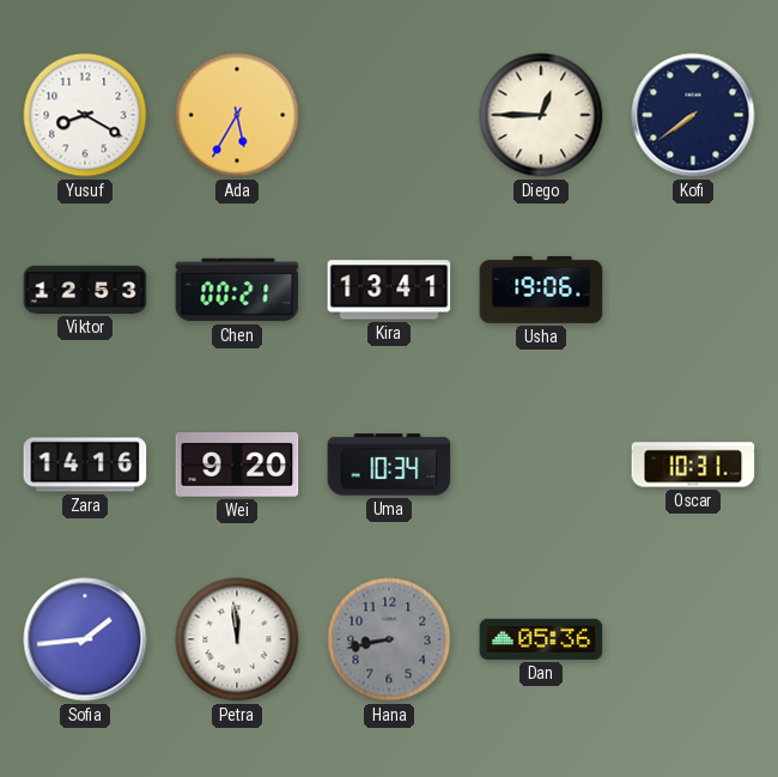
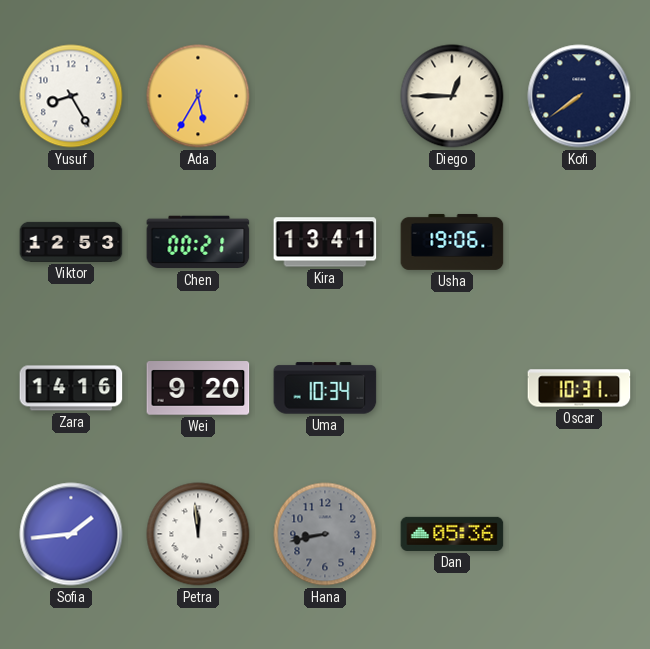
Yusuf: 8:20 -> 8:25 (71, 96)
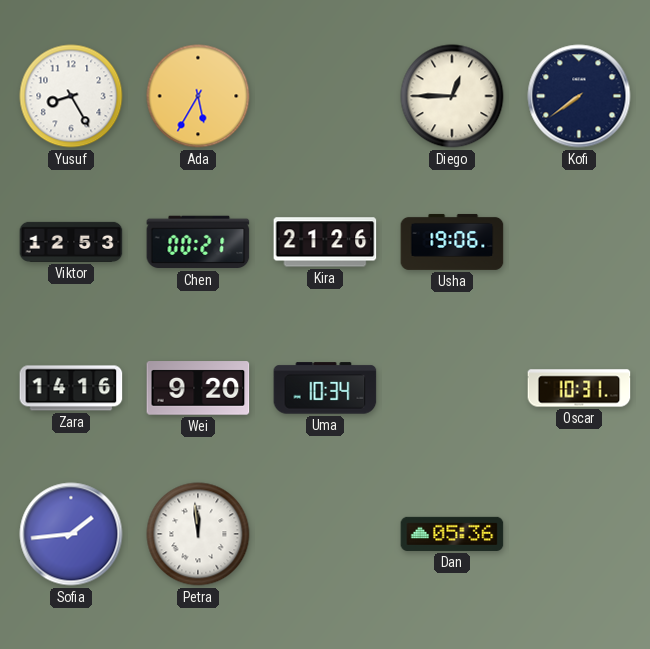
Kira: 13:41 -> 21:26 (325, 242)
Hana: 8:43 -> none (325, 534)
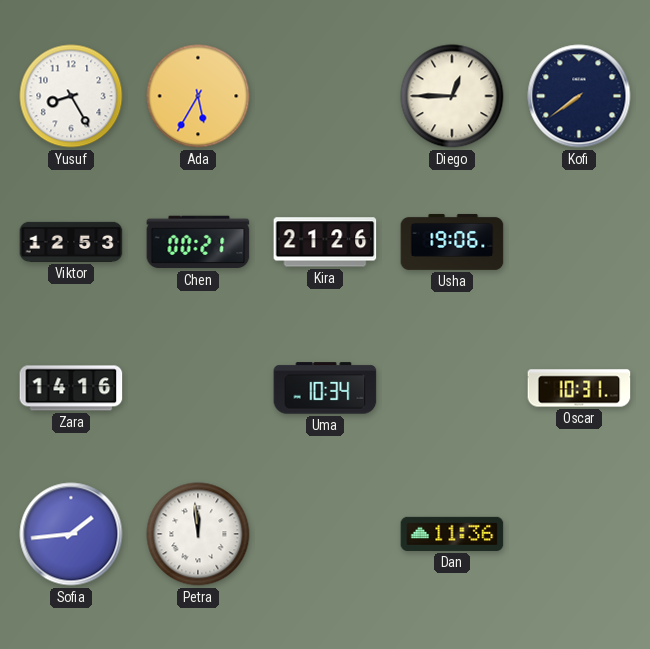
Wei: 9:20 -> none (198, 388)
Dan: 05:36 -> 11:36 (452, 534)
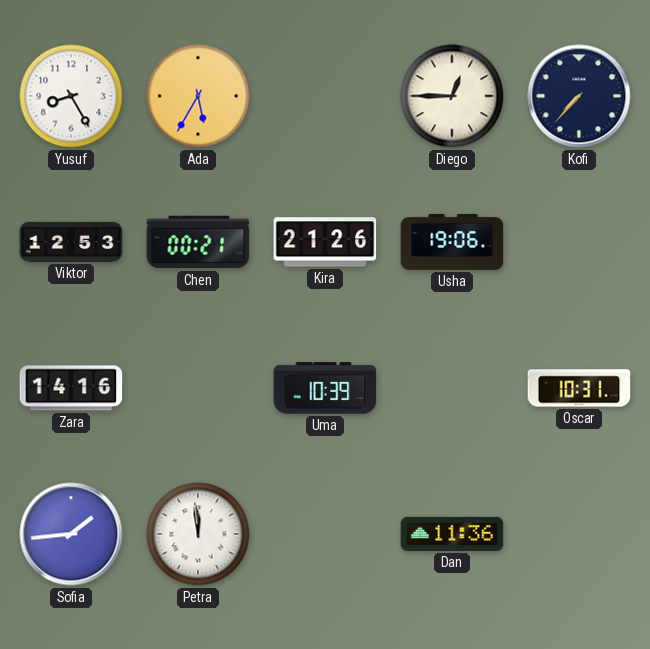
Kofi: 7:39 -> 7:37 (579, 96)
Uma: 10:34 -> 10:39 (325, 388)
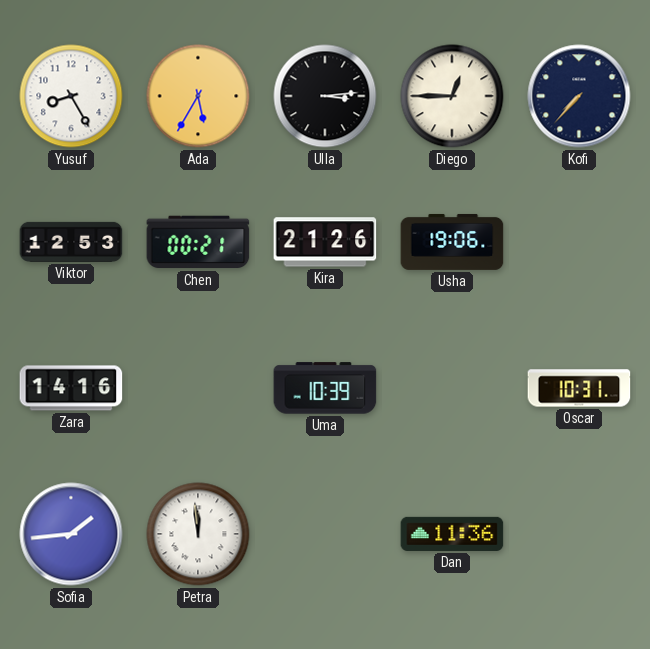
Ulla: none -> 3:14 (325, 96)
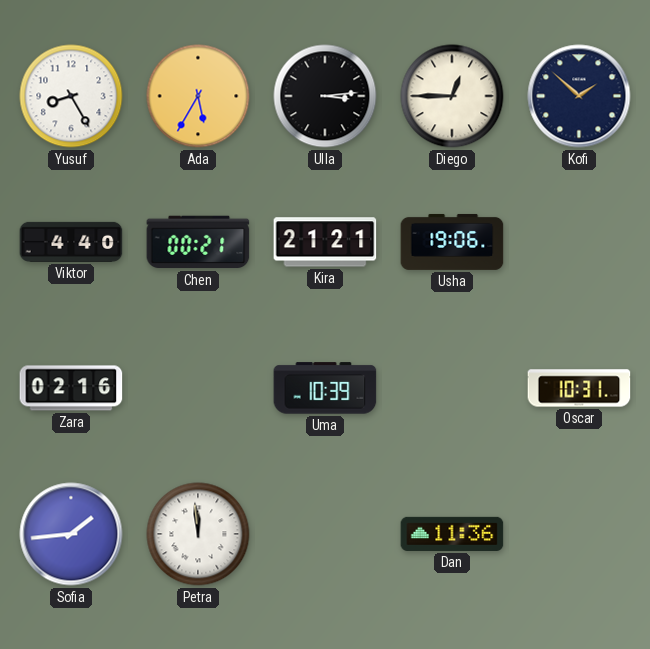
Kofi: 7:37 -> 1:52 (579, 96)
Viktor: 12:53 -> 4:40 (71, 242)
Kira: 21:26 -> 21:21 (325, 242)
Zara: 14:16 -> 02:16 (71, 388)
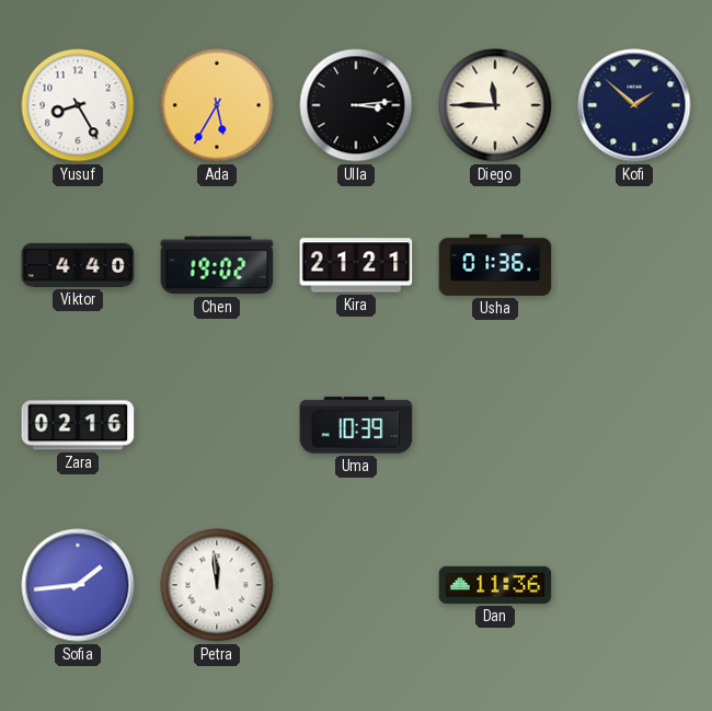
Diego: 12:45 -> 11:45 (495, 105)
Chen: 00:21 -> 19:02 (217, 265)
Usha: 19:06 -> 01:36 (495, 265)
Oscar: 10:31 -> none (579, 388)
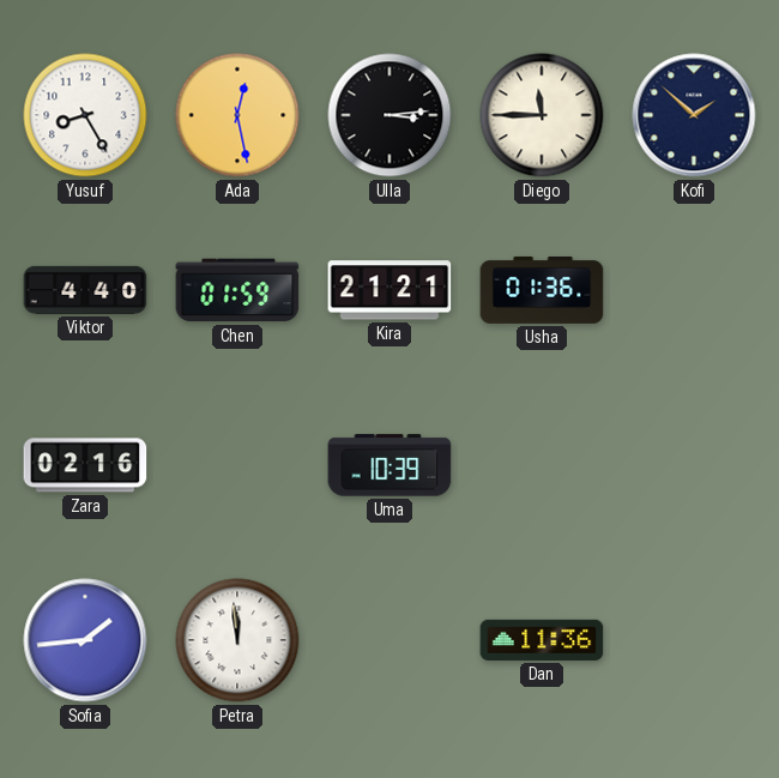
Ada: 5:35 -> 12:28 (237, 115)
Chen: 19:02 -> 01:59 (237, 290)
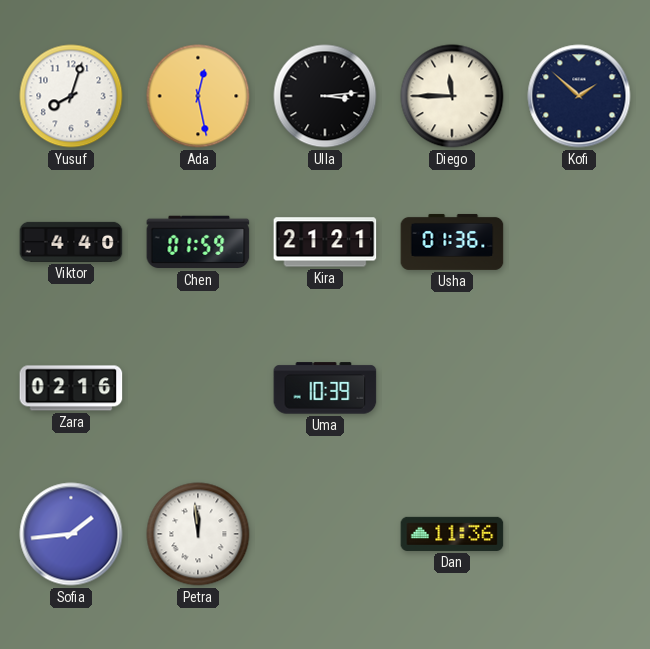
Yusuf: 8:25 -> 8:03 (71, 96)
